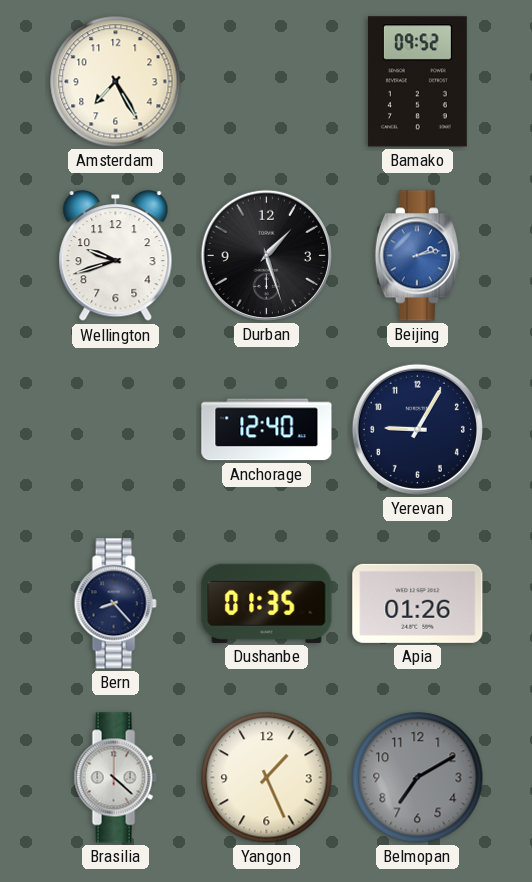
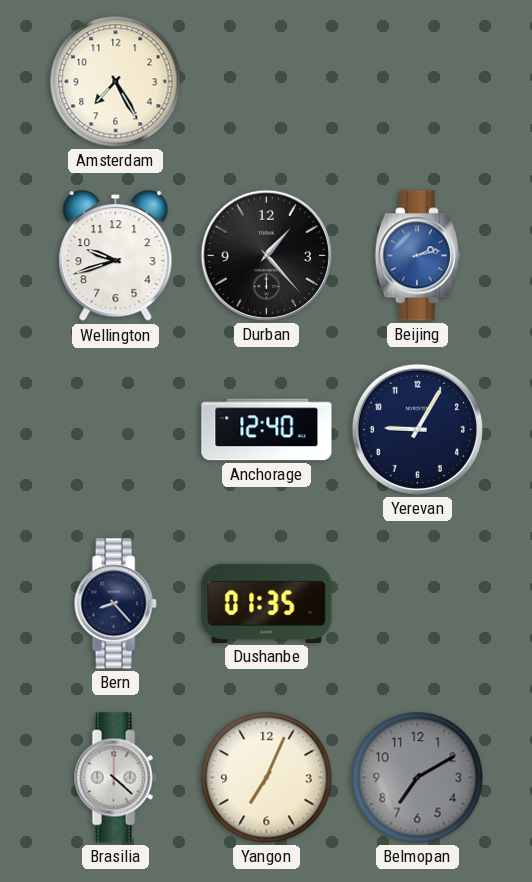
Bamako: 09:52 -> none (417, 82)
Durban: 1:27 -> 1:23 (266, 255)
Apia: 01:26 -> none (418, 603)
Yangon: 1:26 -> 7:04 (267, 778)
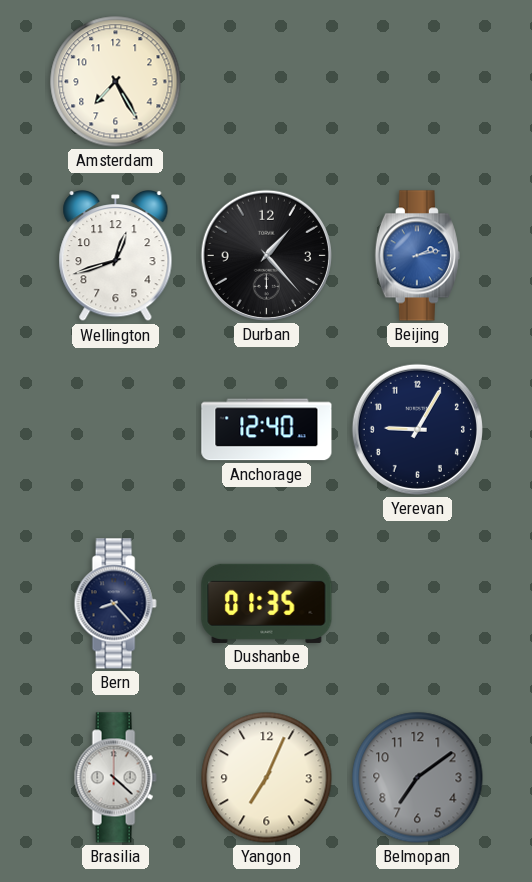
Wellington: 9:42 -> 12:42 (116, 257)
Belmopan: 7:10 -> 7:09 (418, 778)
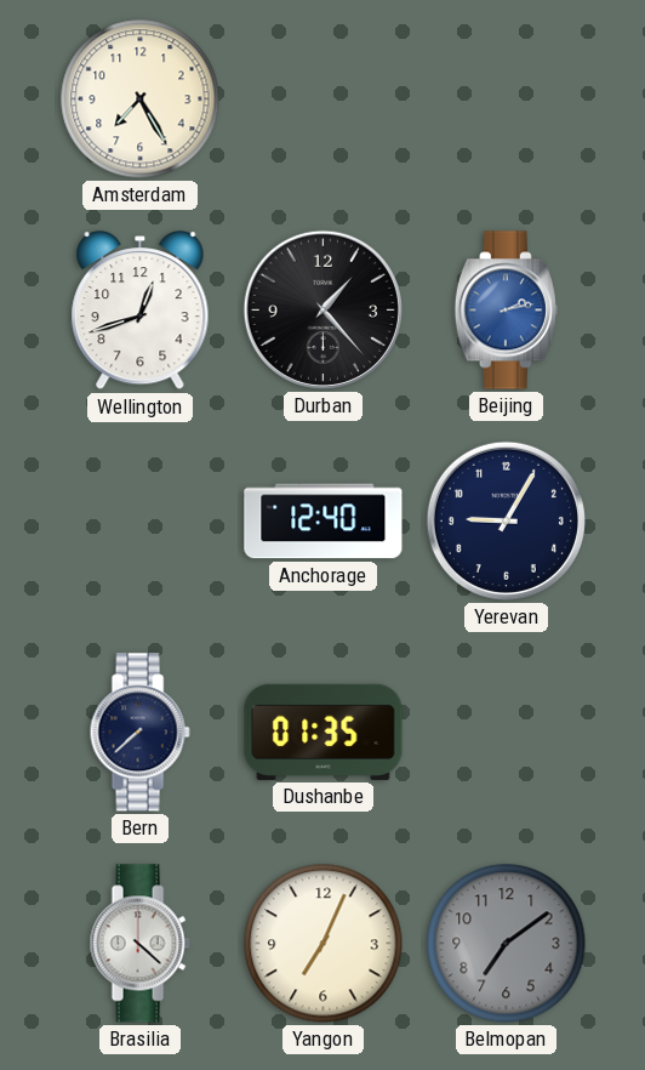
Bern: 8:23 -> 7:38 (139, 733)
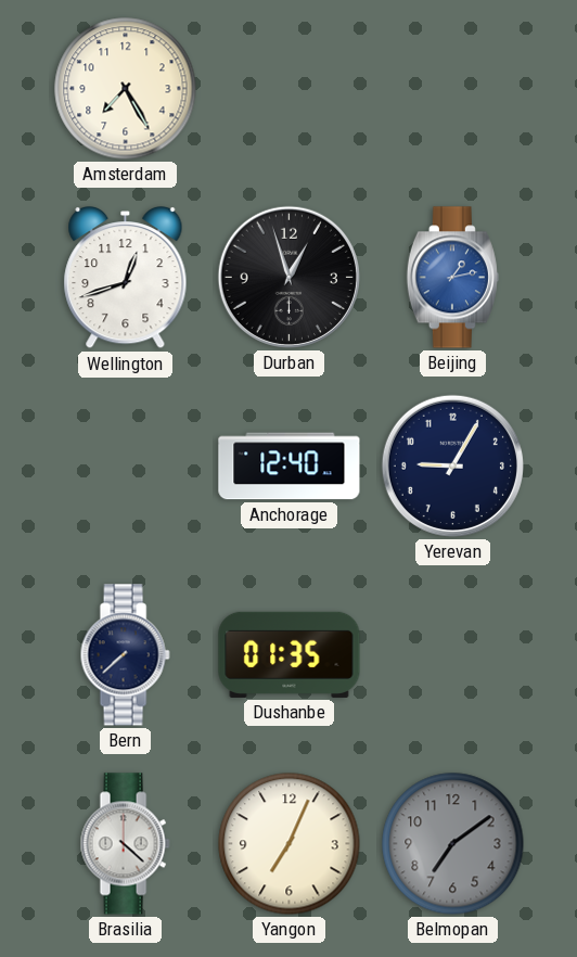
Durban: 1:23 -> 12:57 (288, 277)
Beijing: 2:13 -> 1:13 (452, 278)
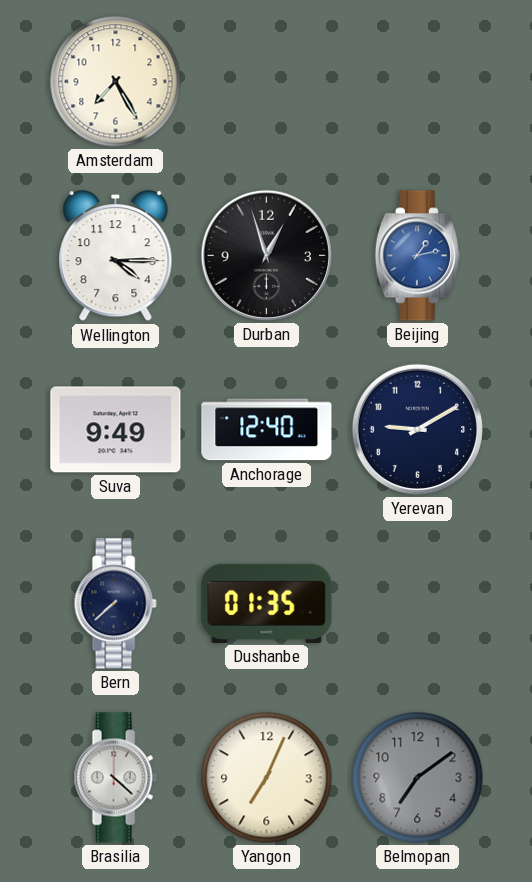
Wellington: 12:42 -> 4:15 (116, 257)
Suva: none -> 9:49 (116, 430)
Yerevan: 9:05 -> 9:10 (417, 429)
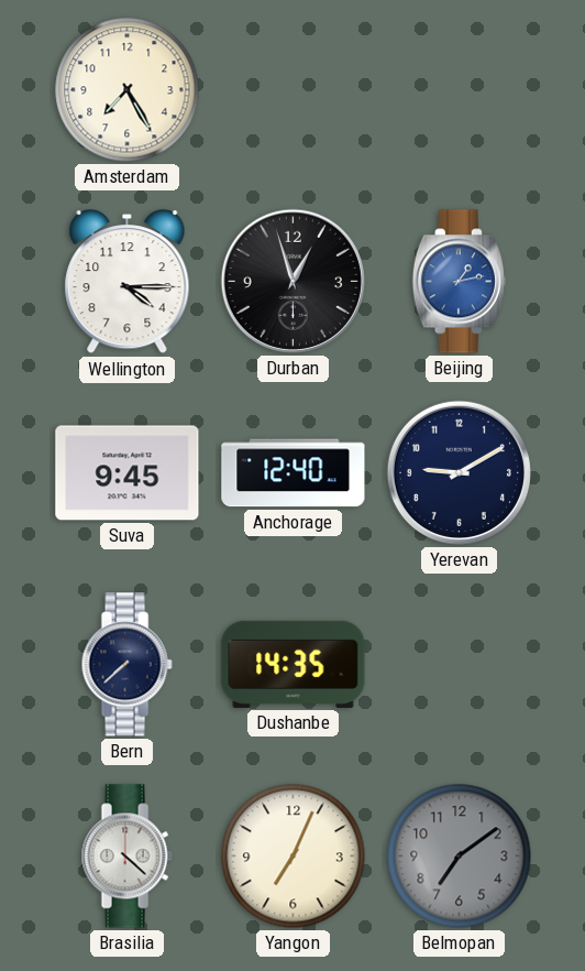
Suva: 9:49 -> 9:45 (128, 473)
Dushanbe: 01:35 -> 14:35 (294, 664)
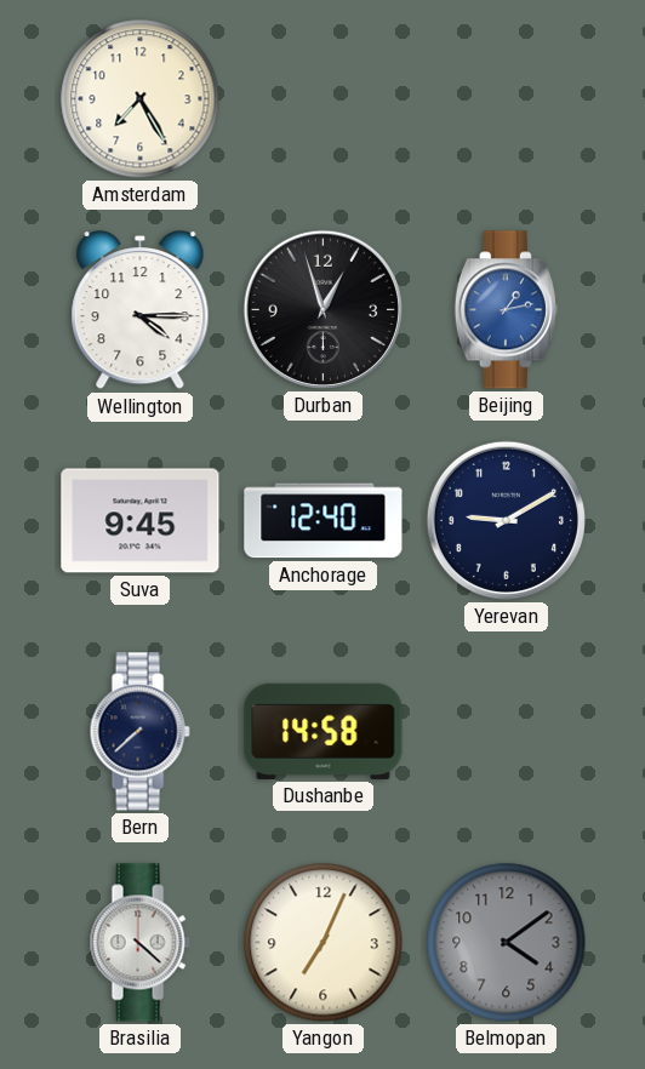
Dushanbe: 14:35 -> 14:58 (324, 731)
Belmopan: 7:09 -> 4:09 (507, 943)
